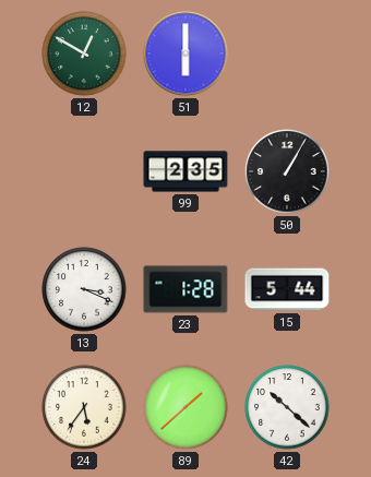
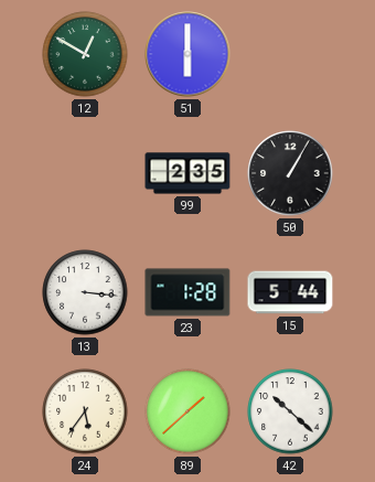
13: 3:19 -> 3:16 (85, 292)
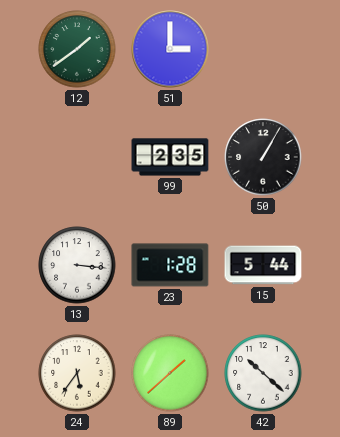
12: 12:50 -> 1:39 (77, 49)
51: 6:00 -> 3:00 (170, 49)
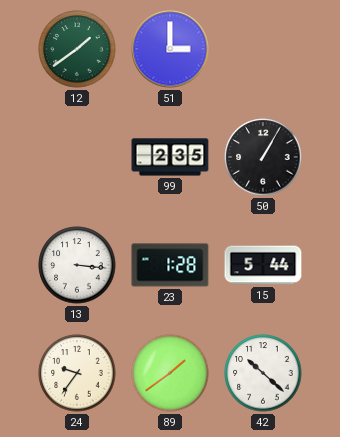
24: 5:36 -> 9:36 (77, 373)
89: 1:38 -> 1:39 (170, 373)
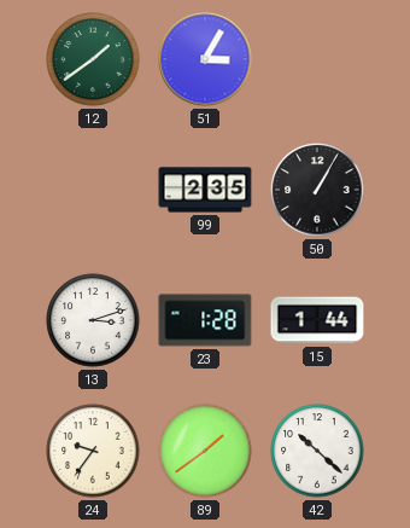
51: 3:00 -> 3:05 (205, 59)
13: 3:16 -> 3:12 (93, 320)
15: 5:44 -> 1:44 (317, 320)
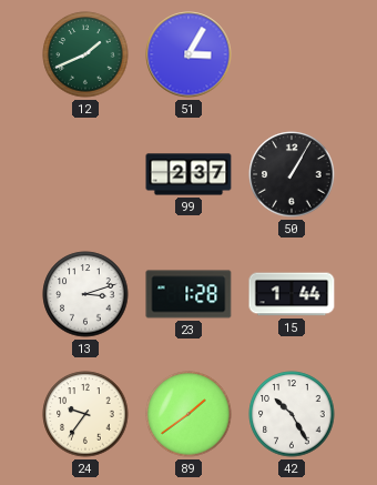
12: 1:39 -> 1:41 (85, 54)
99: 2:35 -> 2:37 (188, 174)
42: 10:22 -> 10:25 (292, 414)
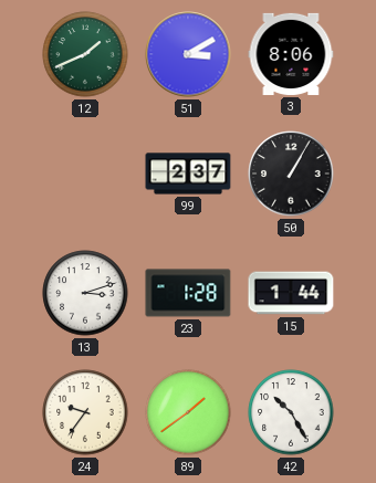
51: 3:05 -> 3:10 (188, 54)
3: none -> 8:06 (291, 54)
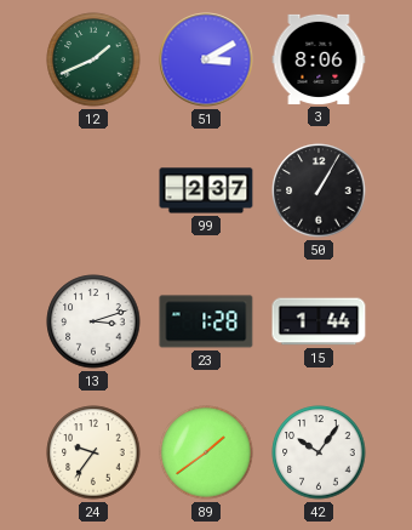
42: 10:25 -> 10:06 (319, 452)
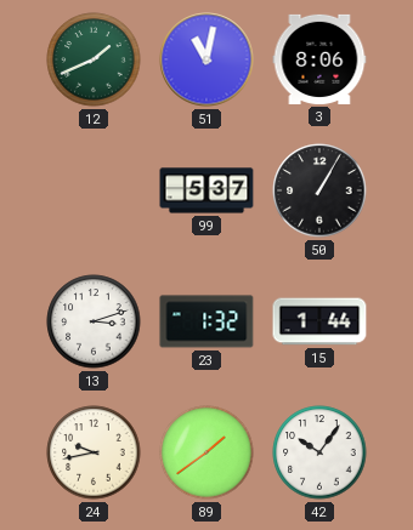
51: 3:10 -> 11:02 (206, 59)
99: 2:37 -> 5:37 (206, 190)
23: 1:28 -> 1:32 (206, 321)
24: 9:36 -> 9:43 (94, 452)
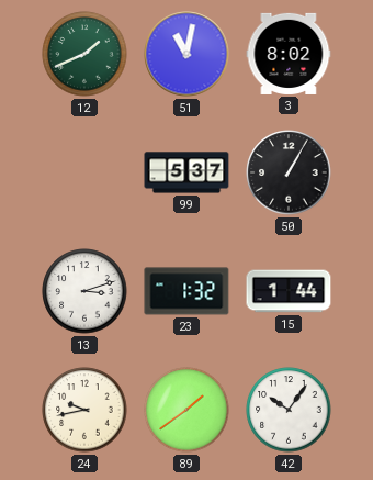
3: 8:06 -> 8:02 (289, 54)
